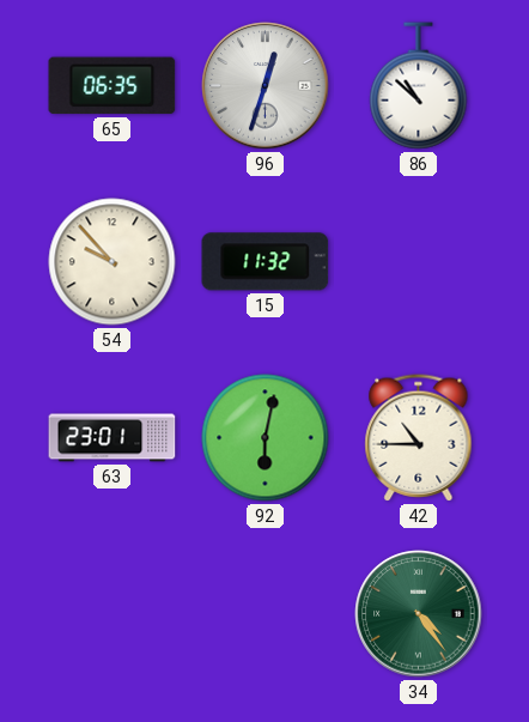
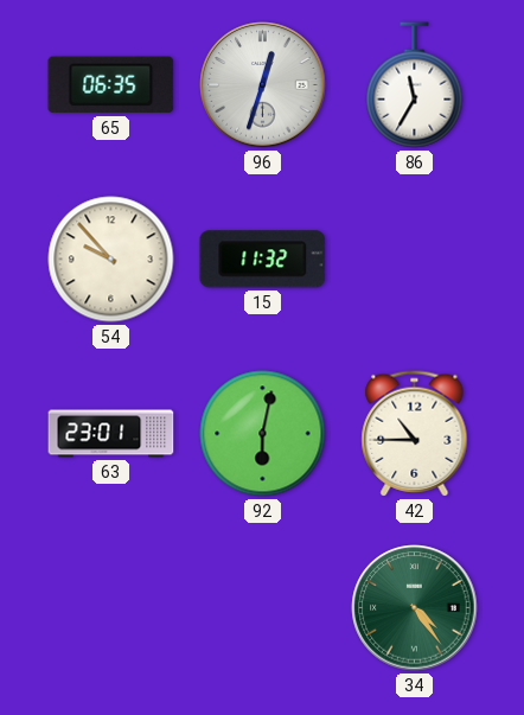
86: 10:52 -> 11:35 (415, 85)
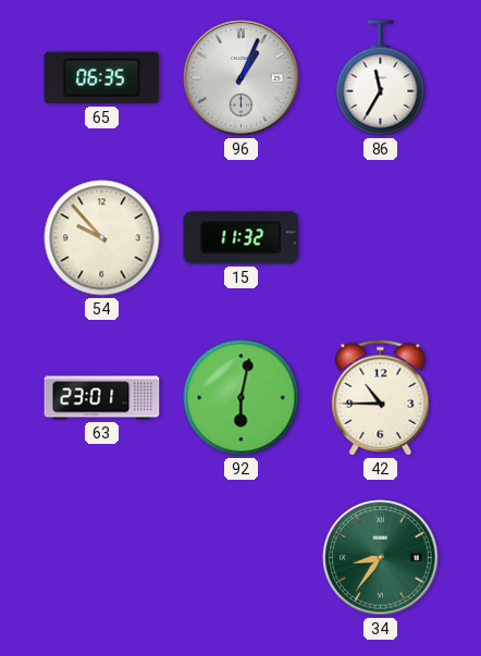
96: 12:33 -> 1:04 (242, 78)
34: 4:24 -> 8:36 (381, 558)
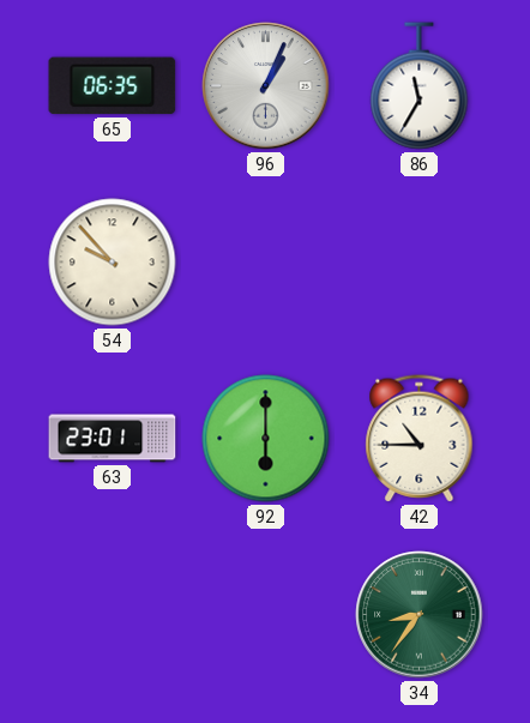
15: 11:32 -> none (242, 238)
92: 6:02 -> 6:00 (266, 439)
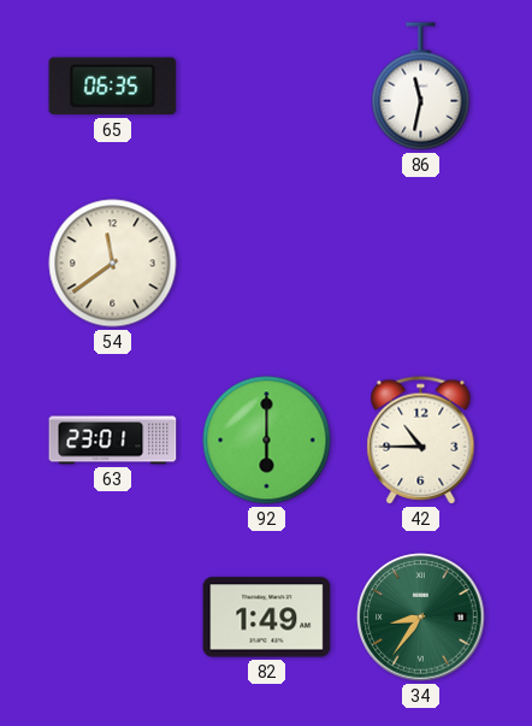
96: 1:04 -> none (266, 86)
86: 11:35 -> 11:32 (421, 87)
54: 9:53 -> 11:39 (113, 264)
82: none -> 1:49 (267, 618)
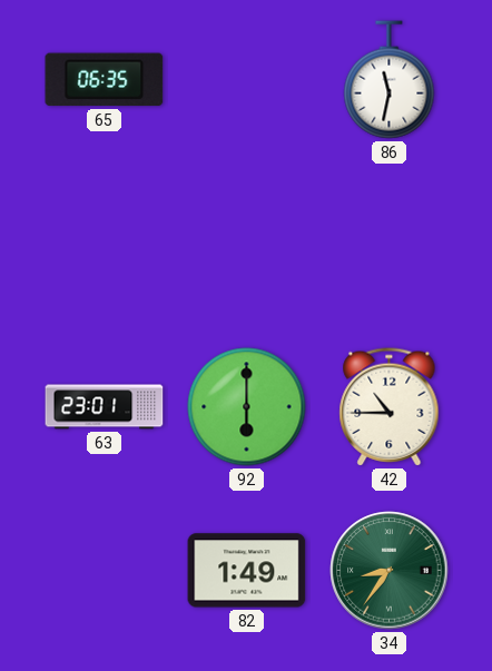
54: 11:39 -> none (113, 264)
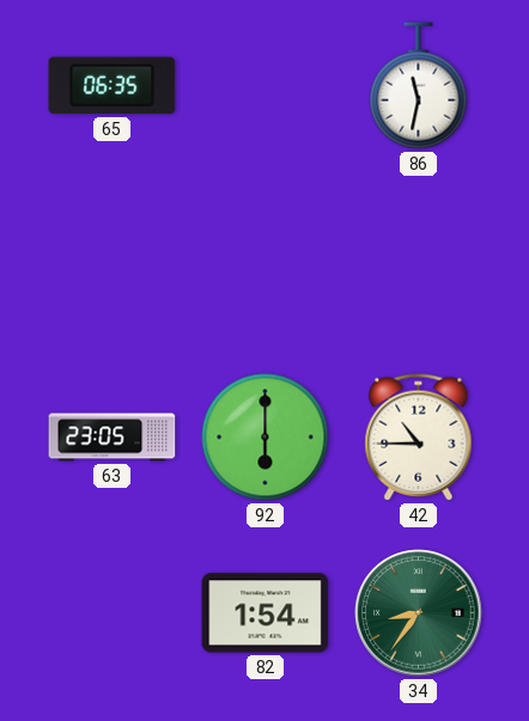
63: 23:01 -> 23:05 (113, 438)
82: 1:49 -> 1:54 (266, 613)
